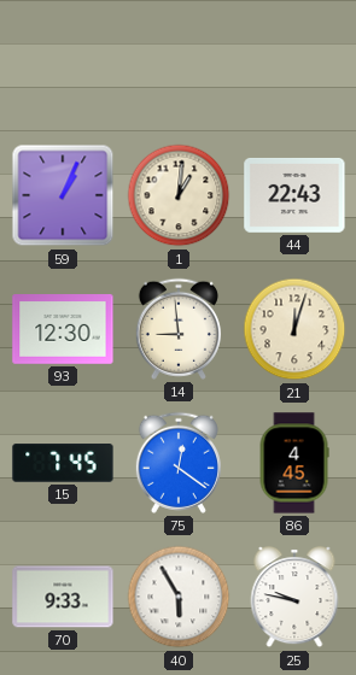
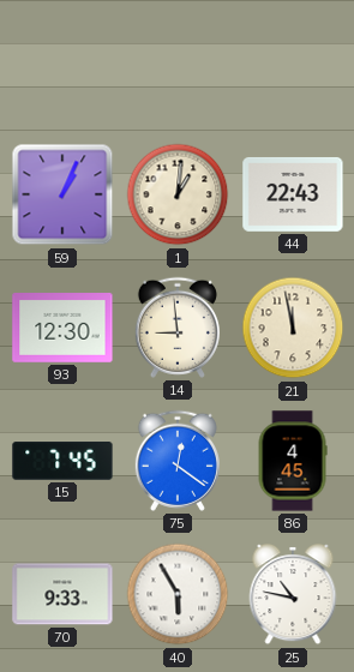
21: 12:03 -> 11:58 (293, 328)
25: 9:47 -> 10:47 (293, 595)
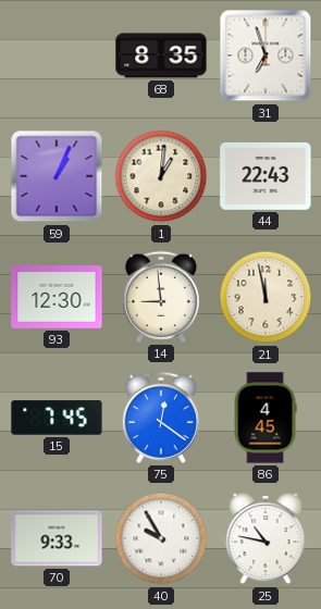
68: none -> 8:35 (161, 55)
31: none -> 6:57 (266, 55)
40: 5:55 -> 9:55 (161, 538)
